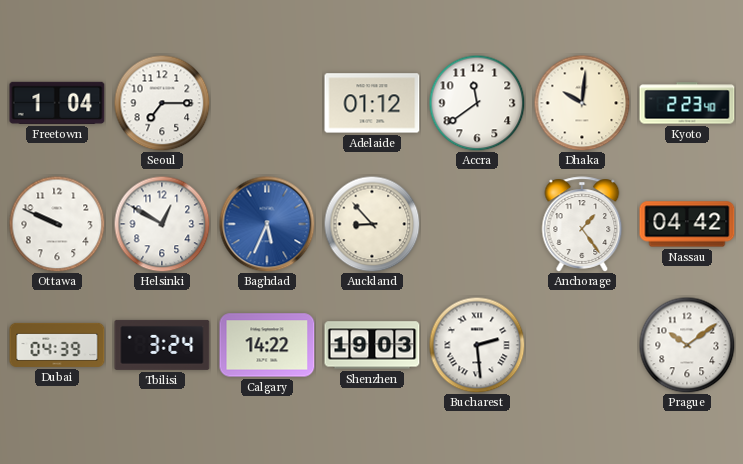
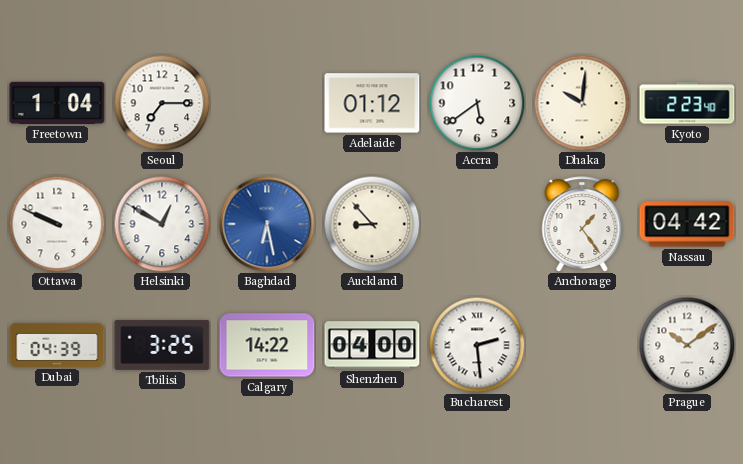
Accra: 11:39 -> 5:39 (477, 103)
Baghdad: 5:34 -> 6:28 (267, 224)
Tbilisi: 3:24 -> 3:25 (162, 345)
Shenzhen: 19:03 -> 04:00 (372, 345)
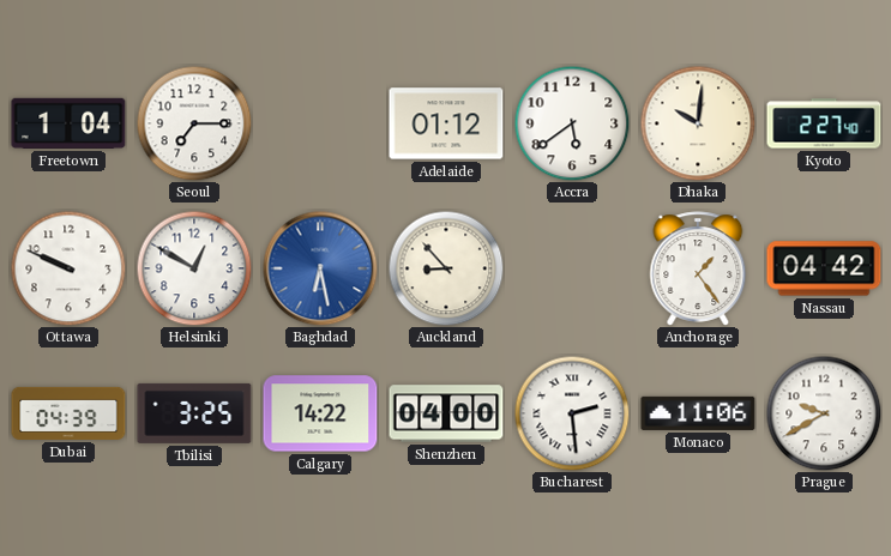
Kyoto: 2:23 -> 2:27 (824, 123)
Monaco: none -> 11:06 (698, 413)
Prague: 10:09 -> 9:40 (824, 413)
